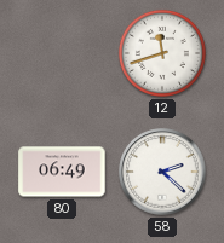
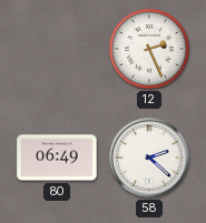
12: 11:42 -> 2:26 (149, 49)
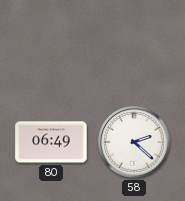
12: 2:26 -> none (149, 49)
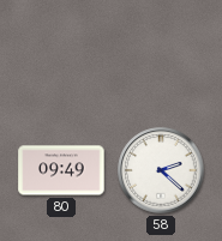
80: 06:49 -> 09:49 (61, 170)
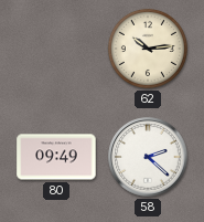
62: none -> 10:14 (148, 49)
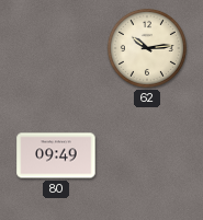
58: 2:22 -> none (148, 157)
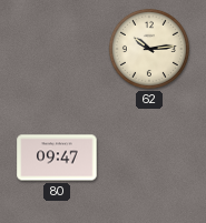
80: 09:49 -> 09:47 (57, 158)
